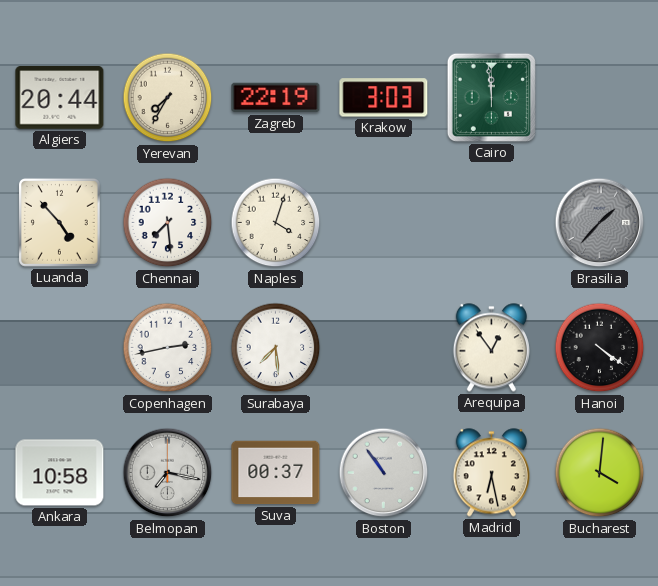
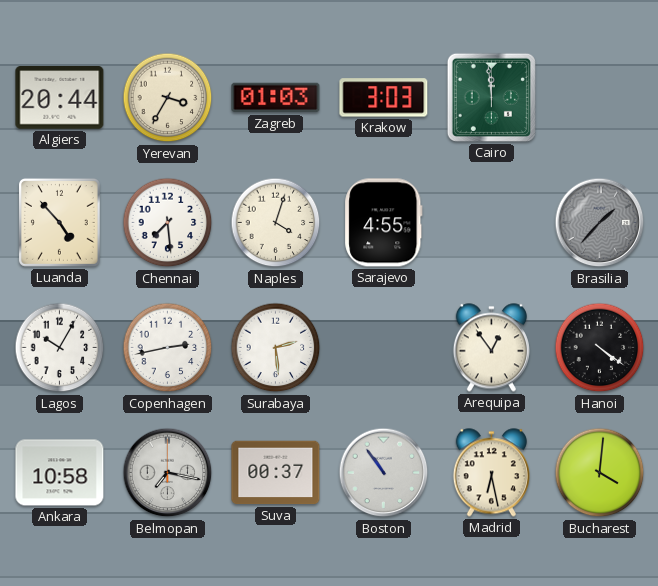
Yerevan: 7:35 -> 3:35 (168, 98)
Zagreb: 22:19 -> 01:03 (276, 98)
Sarajevo: none -> 4:55 (384, 223)
Lagos: none -> 10:05 (60, 348)
Surabaya: 7:29 -> 2:29 (276, 348)
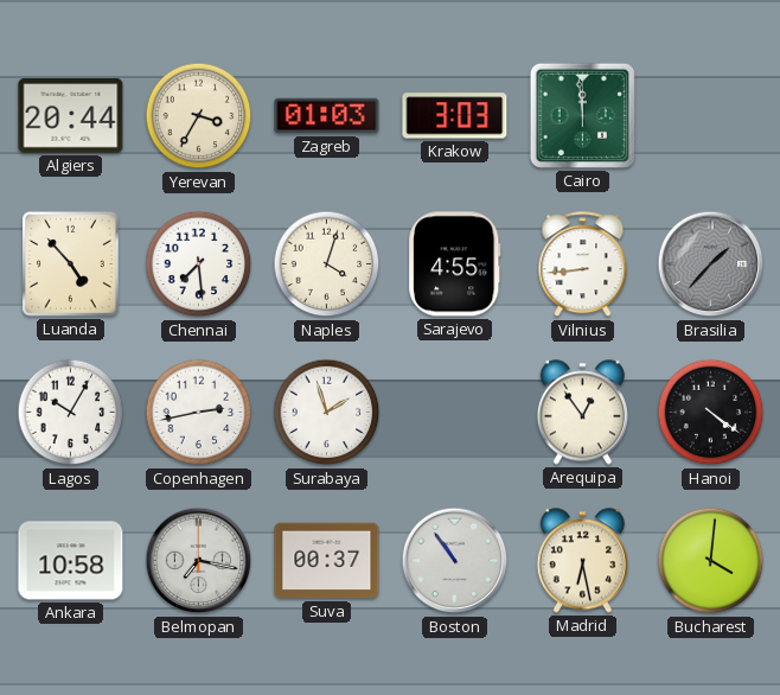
Vilnius: none -> 8:44 (583, 264)
Surabaya: 2:29 -> 1:57 (327, 413)
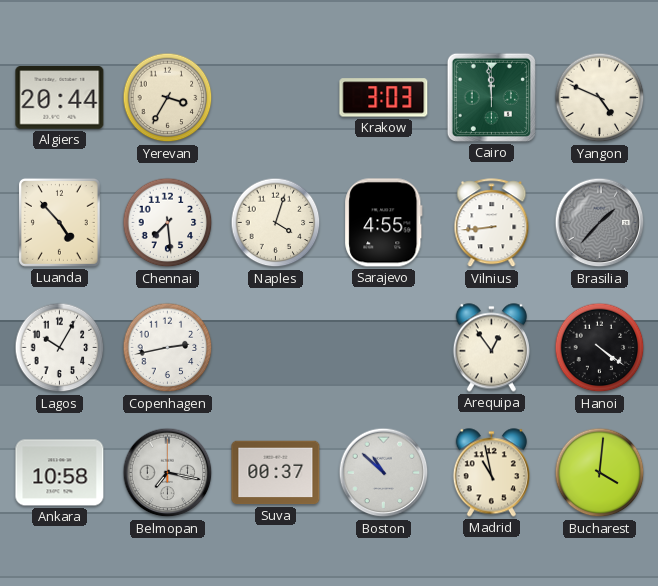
Zagreb: 01:03 -> none (327, 116)
Yangon: none -> 4:49 (600, 98)
Surabaya: 1:57 -> none (327, 413)
Boston: 10:54 -> 10:52 (384, 473)
Madrid: 6:28 -> 10:58 (491, 473)
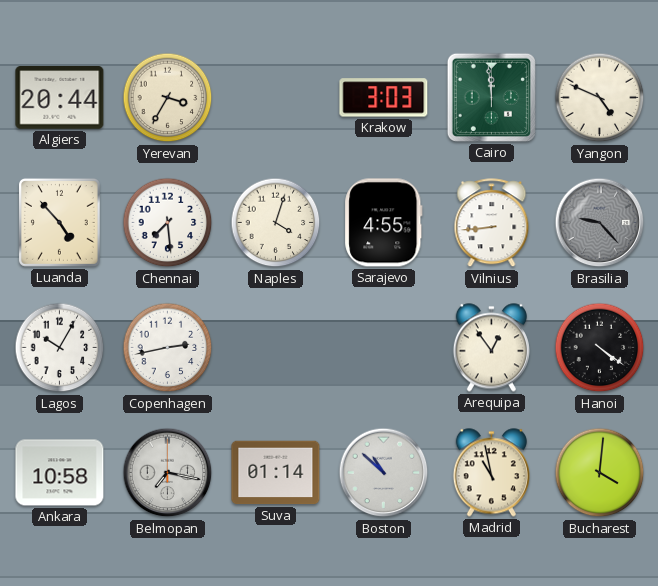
Brasilia: 1:37 -> 9:23 (600, 223)
Suva: 00:37 -> 01:14 (276, 473)
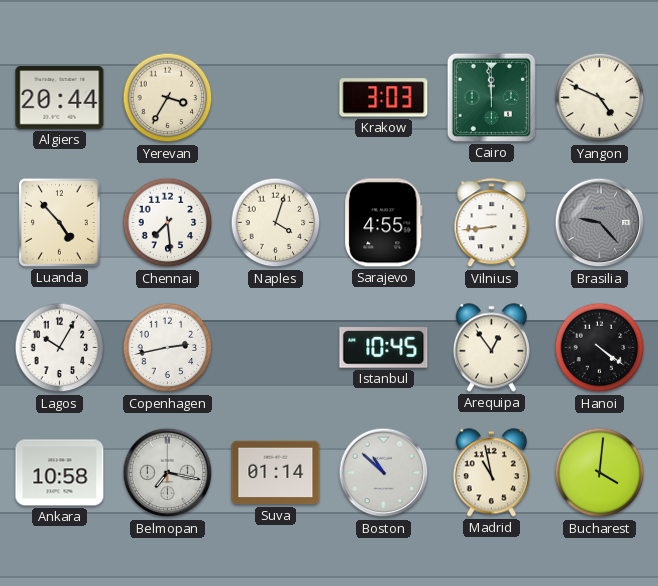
Istanbul: none -> 10:45 (384, 348)
